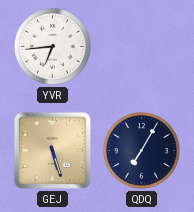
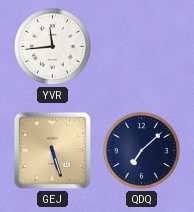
YVR: 6:44 -> 11:44 (53, 47)
QDQ: 7:05 -> 7:08 (142, 151)
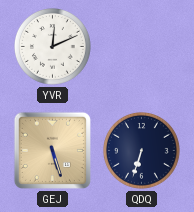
YVR: 11:44 -> 12:11 (53, 47)
QDQ: 7:08 -> 6:33 (142, 151)
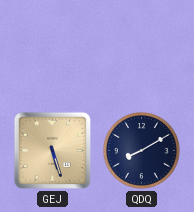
YVR: 12:11 -> none (53, 47)
QDQ: 6:33 -> 8:10 (142, 151)
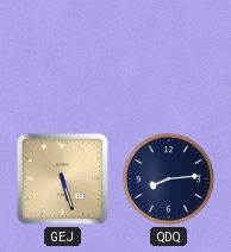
QDQ: 8:10 -> 8:14 (169, 179)
